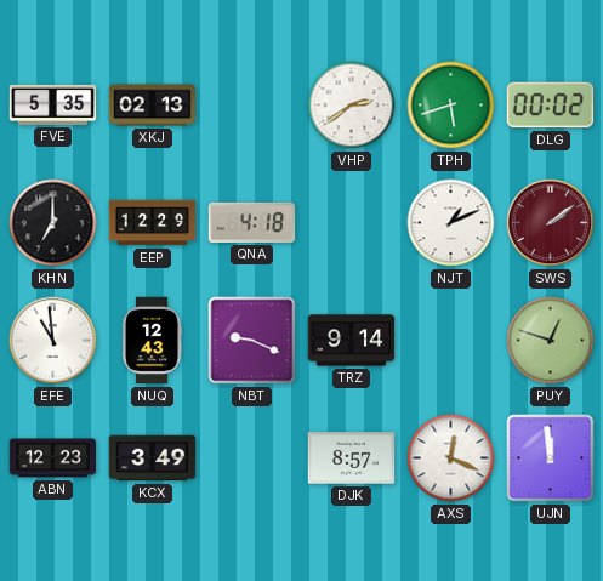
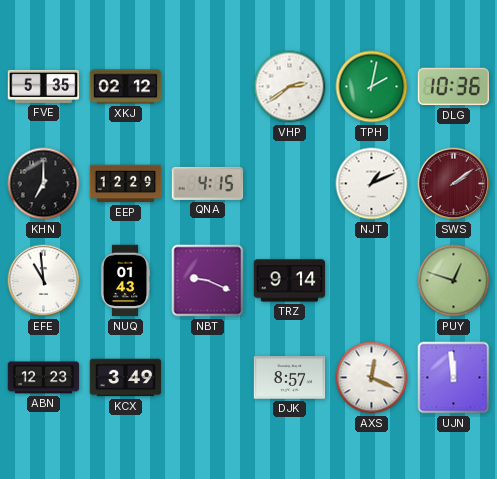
XKJ: 02:13 -> 02:12 (126, 87)
TPH: 5:42 -> 2:02 (372, 87)
DLG: 00:02 -> 10:36 (454, 87)
QNA: 4:18 -> 4:15 (208, 183)
NUQ: 12:43 -> 01:43 (125, 281)
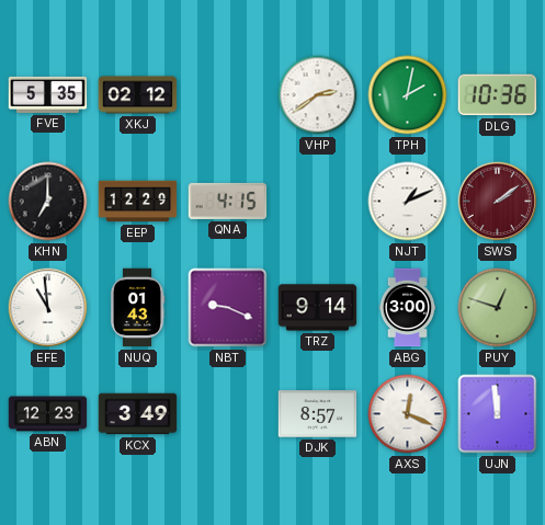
ABG: none -> 3:00 (408, 308)
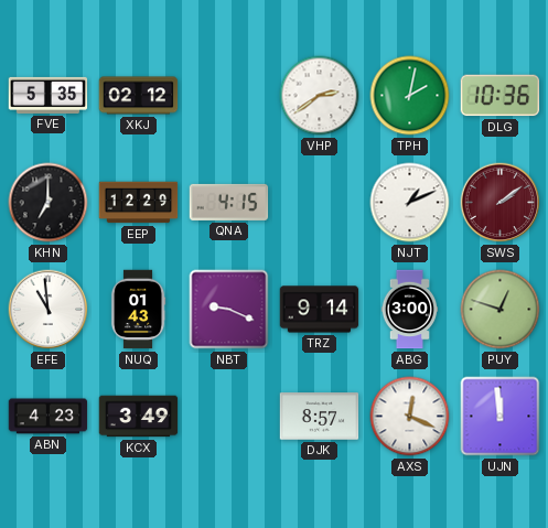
ABN: 12:23 -> 4:23 (49, 417)
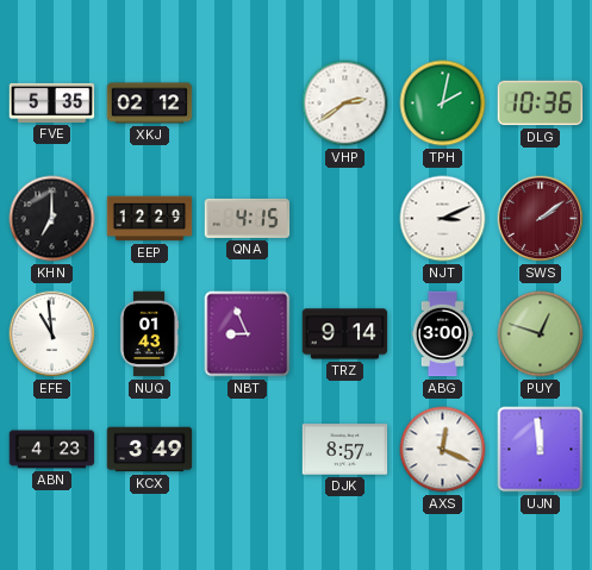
NJT: 1:11 -> 3:11 (443, 219)
NBT: 9:19 -> 8:56 (248, 334)
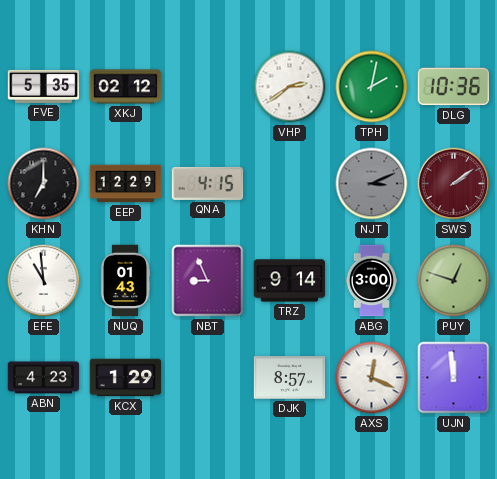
NJT dial: white -> grey (372, 184)
KCX: 3:49 -> 1:29 (126, 378)
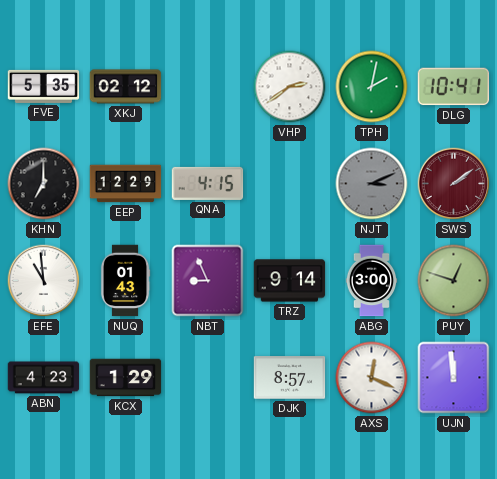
DLG: 10:36 -> 10:41 (454, 87)
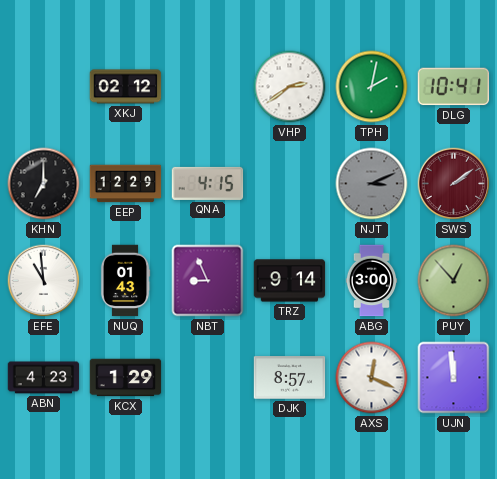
FVE: 5:35 -> none (44, 86)
PUY: 12:48 -> 12:53 (454, 281)
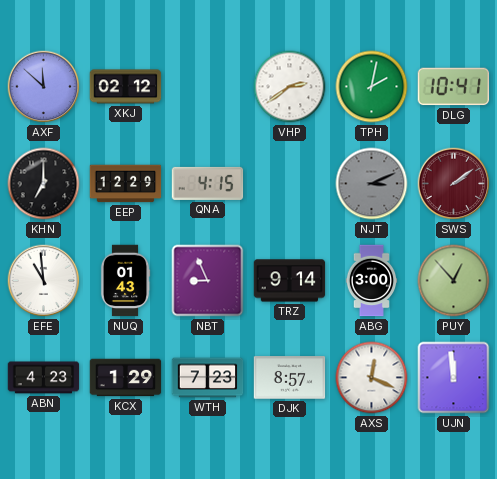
AXF: none -> 11:52 (44, 87)
WTH: none -> 7:23 (208, 378)
